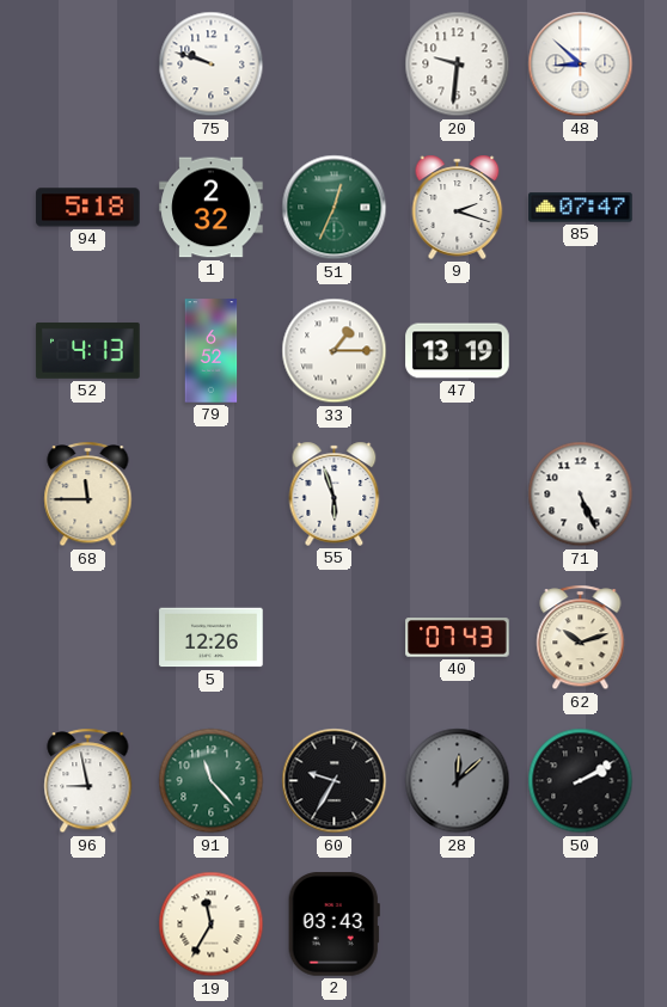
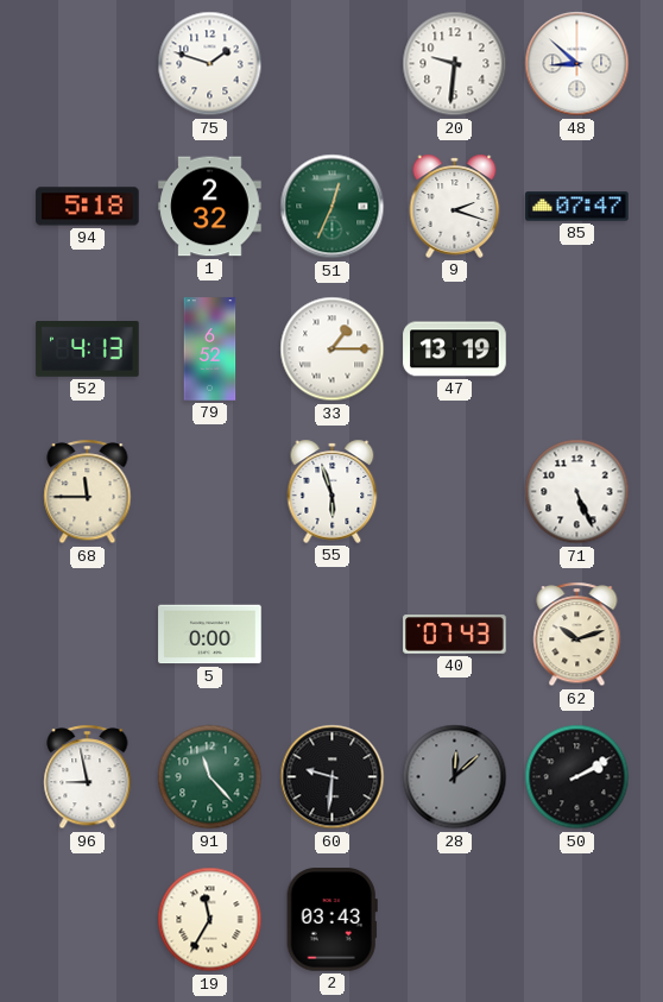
75: 9:48 -> 1:48 (210, 64)
5: 12:26 -> 0:00 (210, 635)
60: 9:35 -> 9:31 (333, 777)
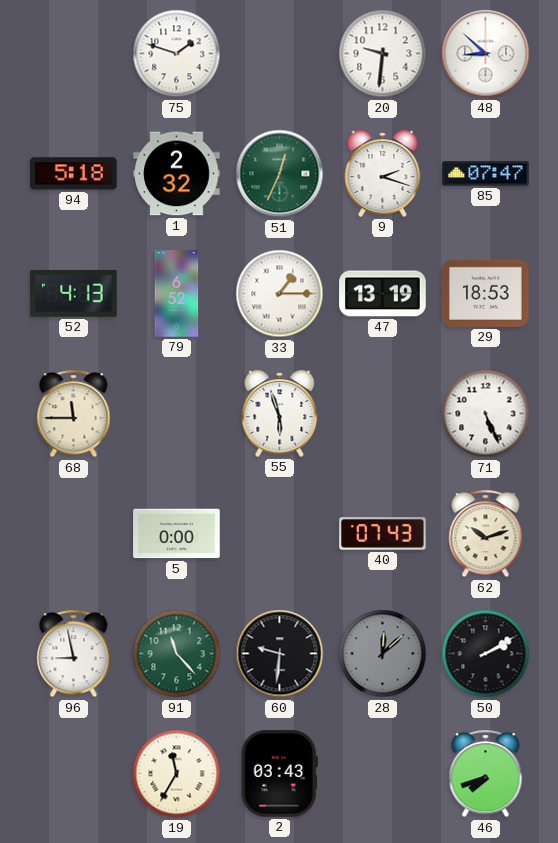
29: none -> 18:53 (486, 293)
46: none -> 7:42 (486, 774)
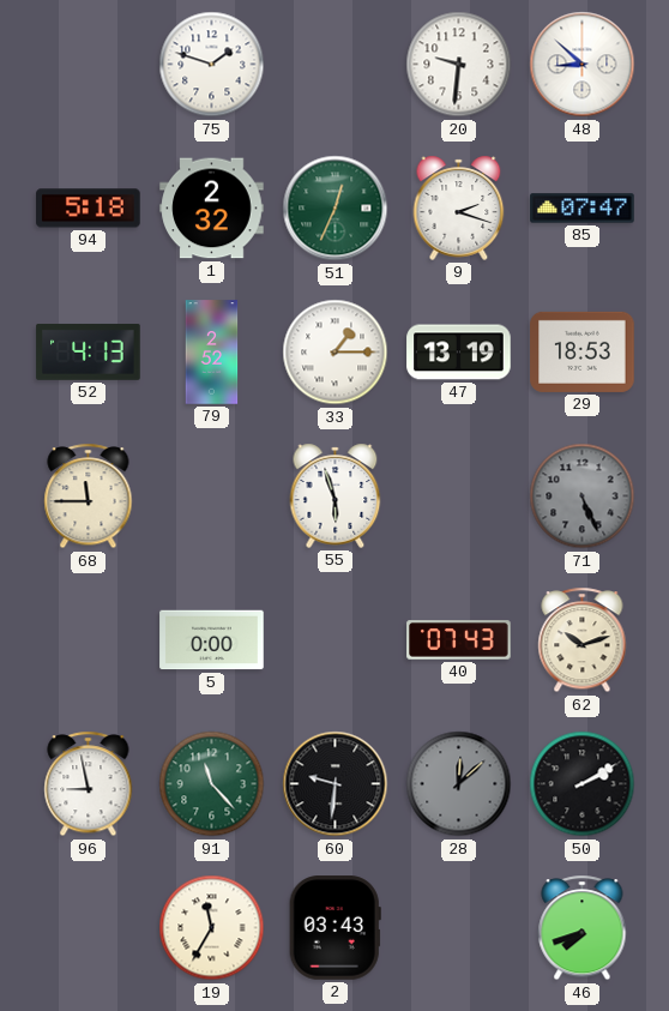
79: 6:52 -> 2:52 (212, 353)
71 dial: white -> grey (583, 497)
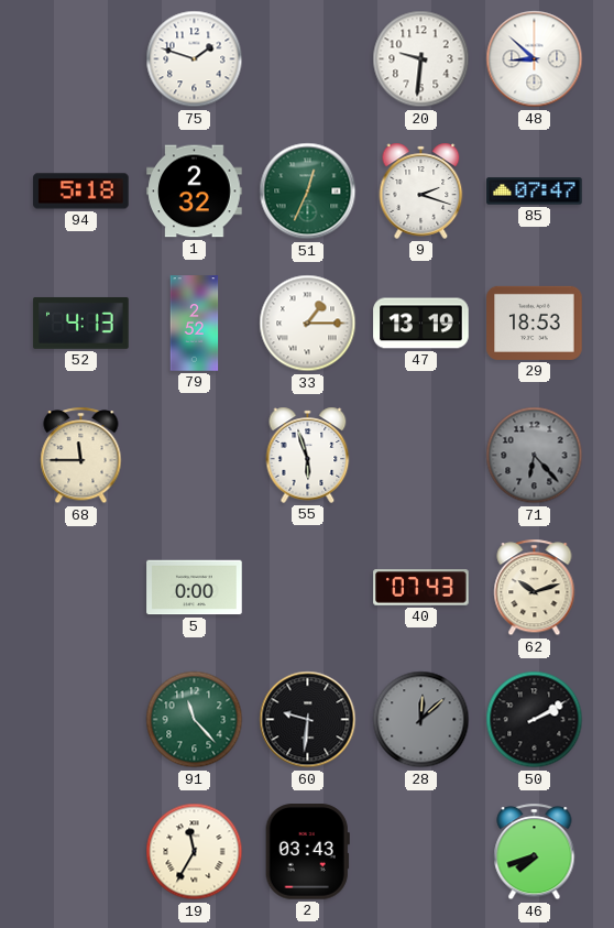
71: 5:26 -> 6:23 (535, 456)
96: 8:58 -> none (89, 784)
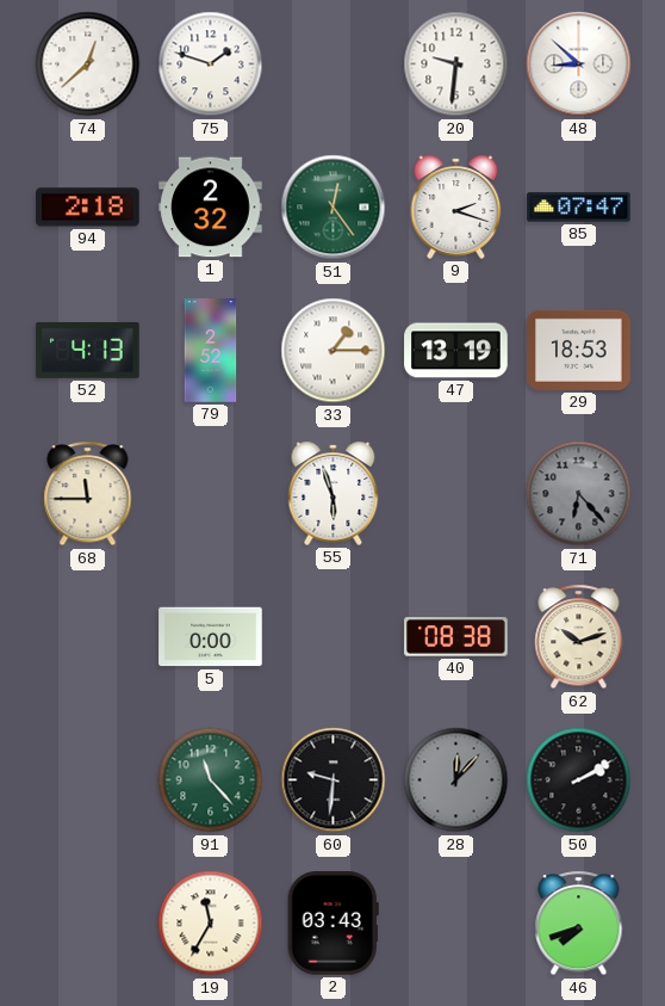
74: none -> 12:38 (88, 64)
94: 5:18 -> 2:18 (88, 208)
51: 12:34 -> 12:24 (334, 208)
40: 07:43 -> 08:38 (456, 637)
28: 12:08 -> 12:07 (456, 780)
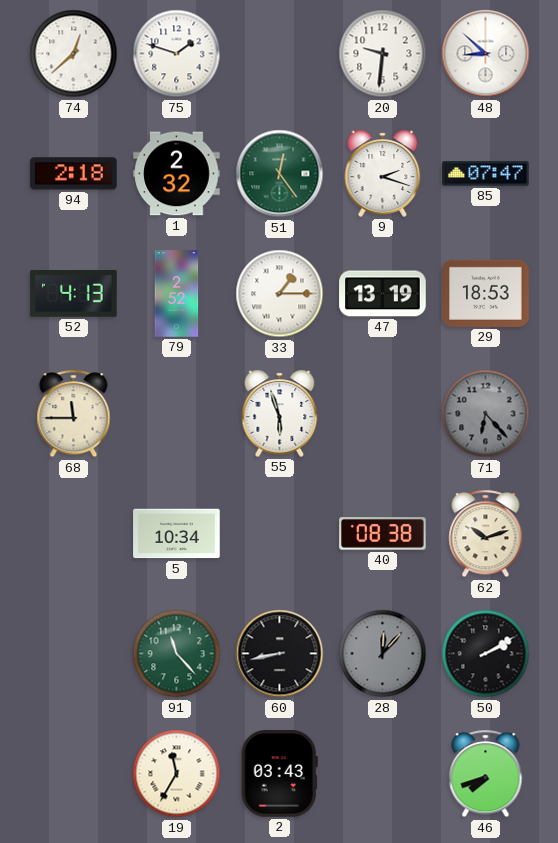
5: 0:00 -> 10:34 (177, 534)
60: 9:31 -> 8:43 (280, 654)
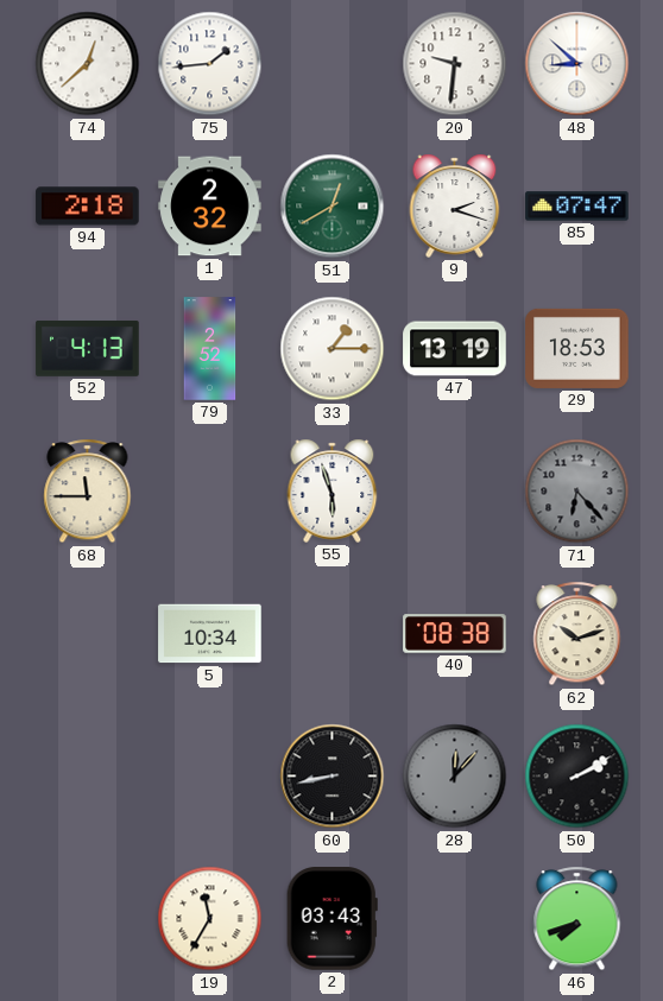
75: 1:48 -> 1:44 (210, 64)
51: 12:24 -> 12:40 (333, 207)
91: 11:23 -> none (177, 654)
